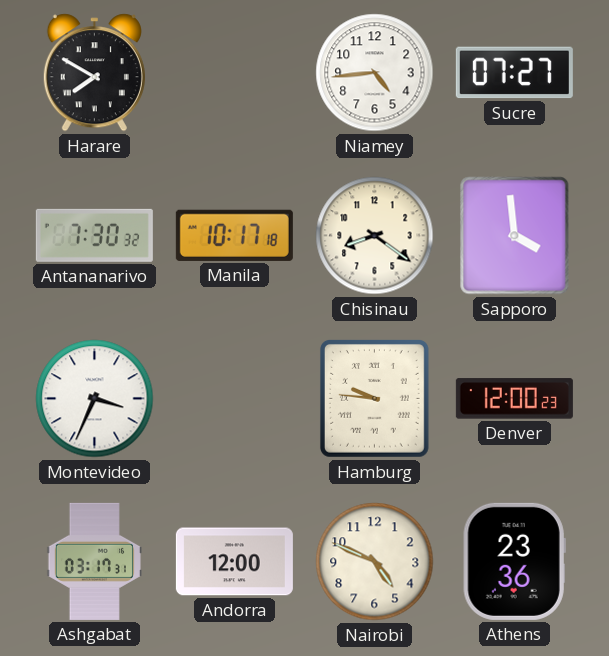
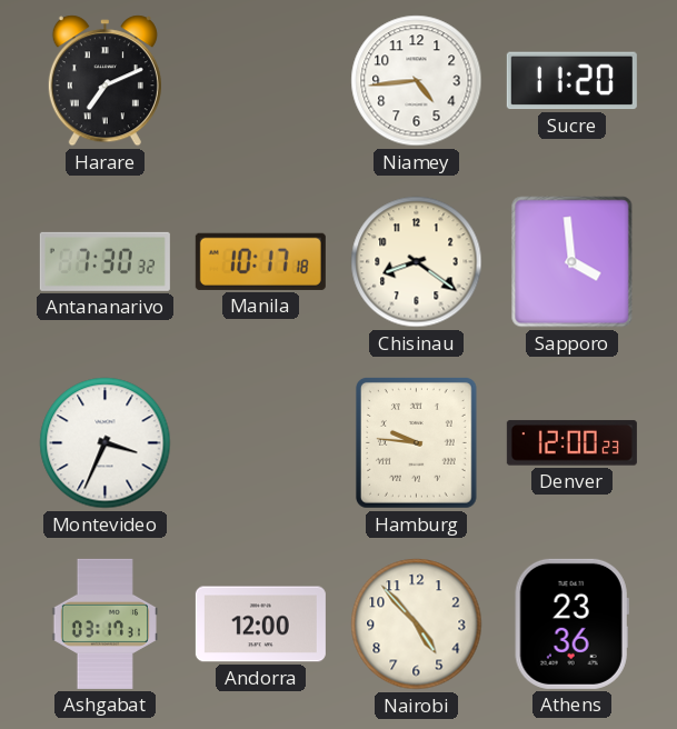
Harare: 7:50 -> 7:11 (104, 81)
Sucre: 07:27 -> 11:20 (571, 81)
Nairobi: 4:49 -> 4:53 (417, 625)
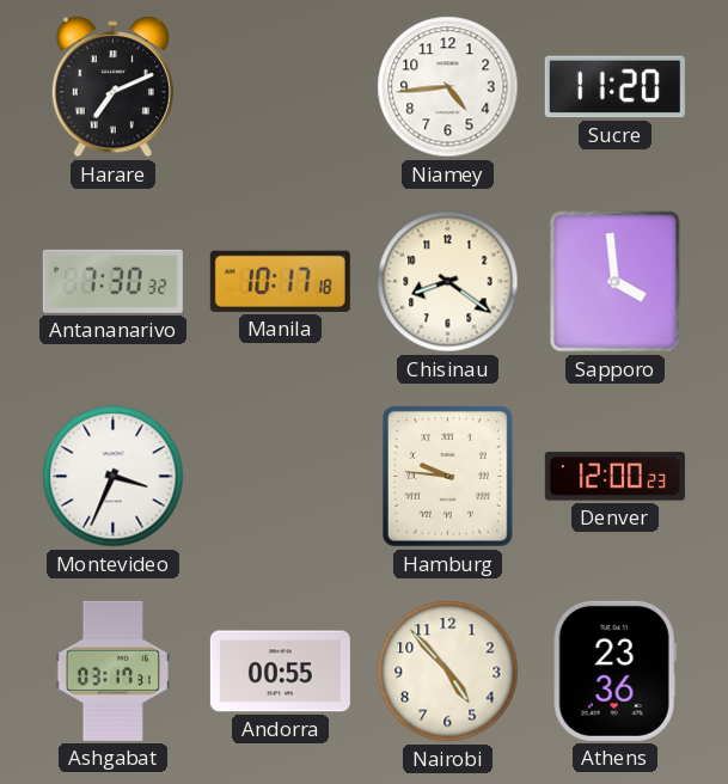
Andorra: 12:00 -> 00:55 (280, 672)
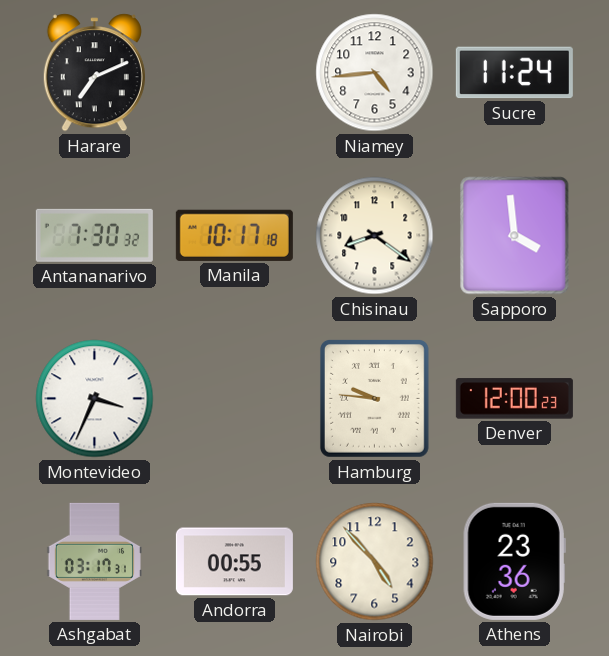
Sucre: 11:20 -> 11:24 (514, 73)
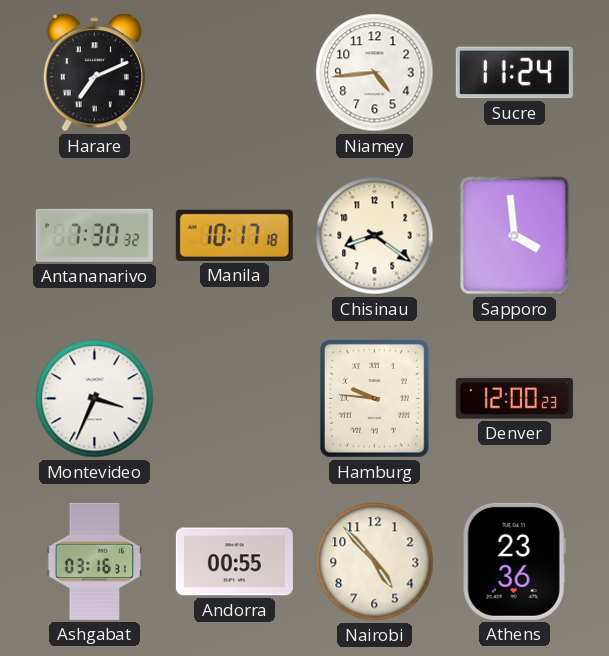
Ashgabat: 03:17 -> 03:16 (94, 561)
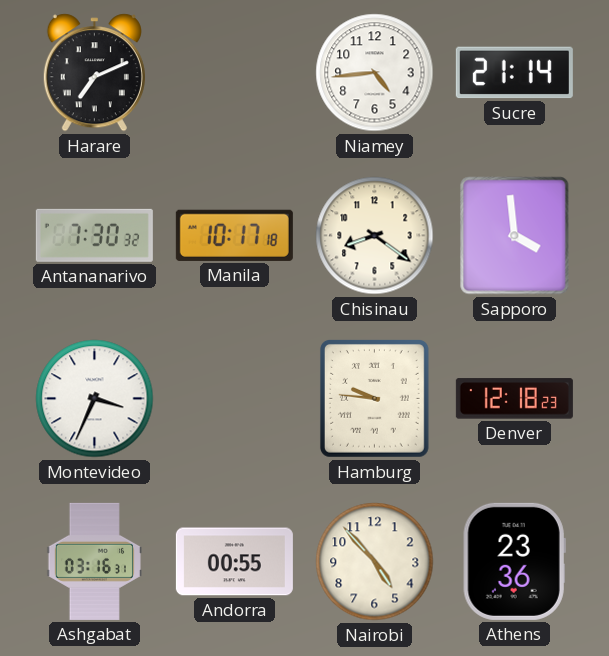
Sucre: 11:24 -> 21:14 (514, 73)
Denver: 12:00 -> 12:18 (514, 399)
